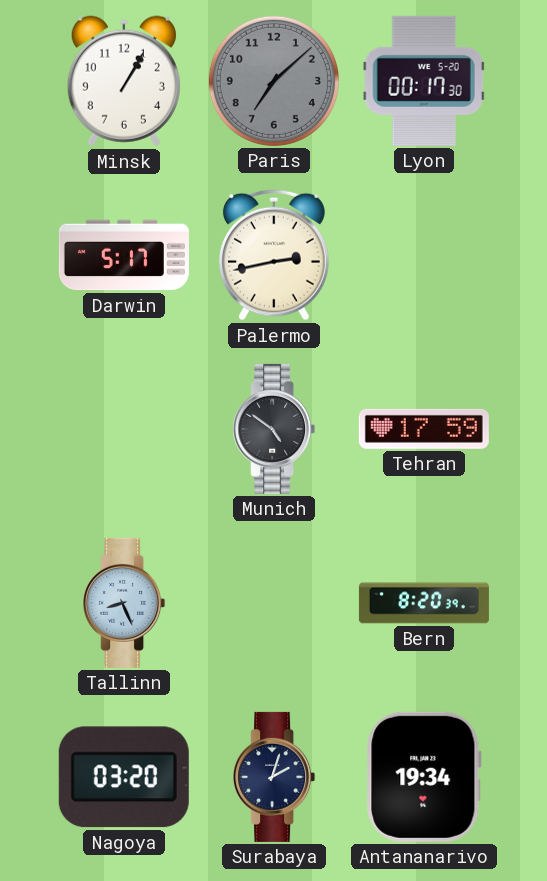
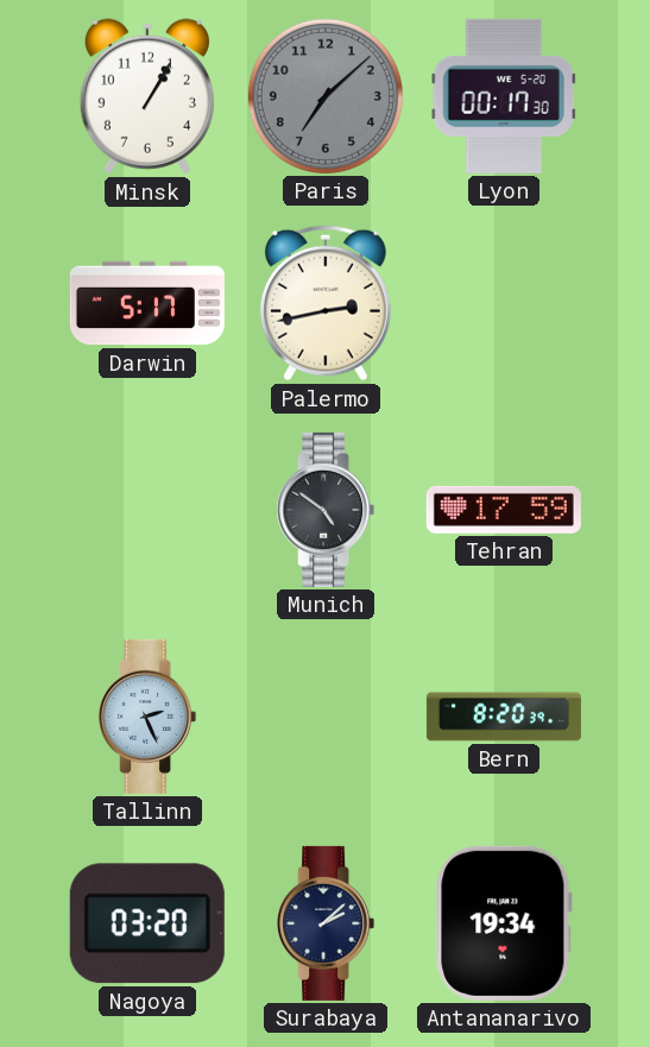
Tallinn: 8:26 -> 2:26 (147, 717)
Surabaya: 2:03 -> 2:08 (326, 923)
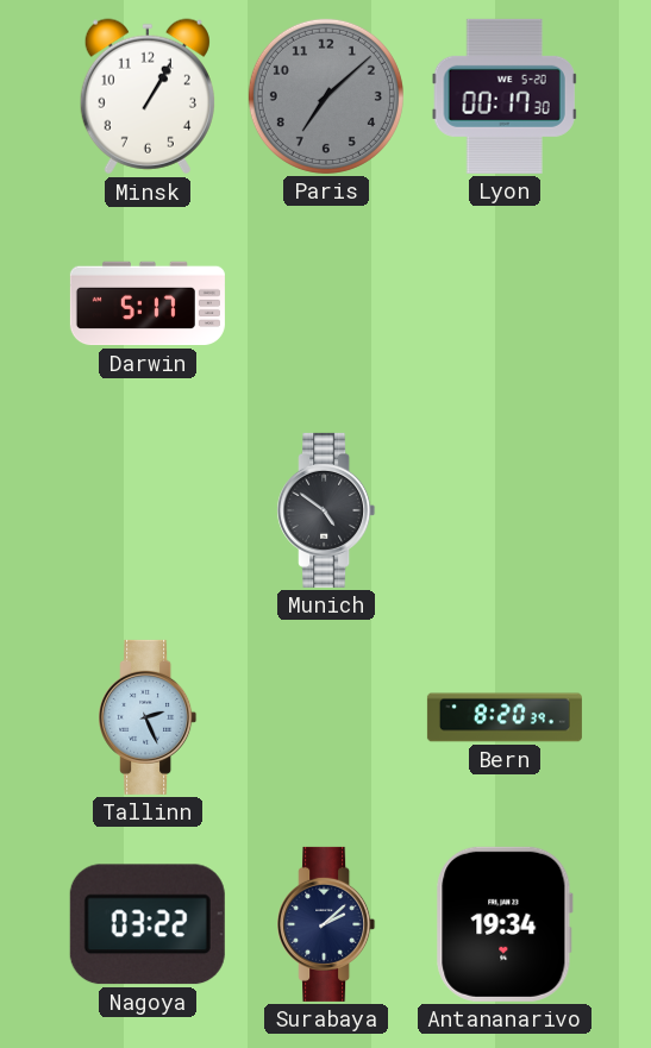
Palermo: 2:43 -> none (326, 303)
Tehran: 17:59 -> none (504, 510)
Nagoya: 03:20 -> 03:22 (148, 924)
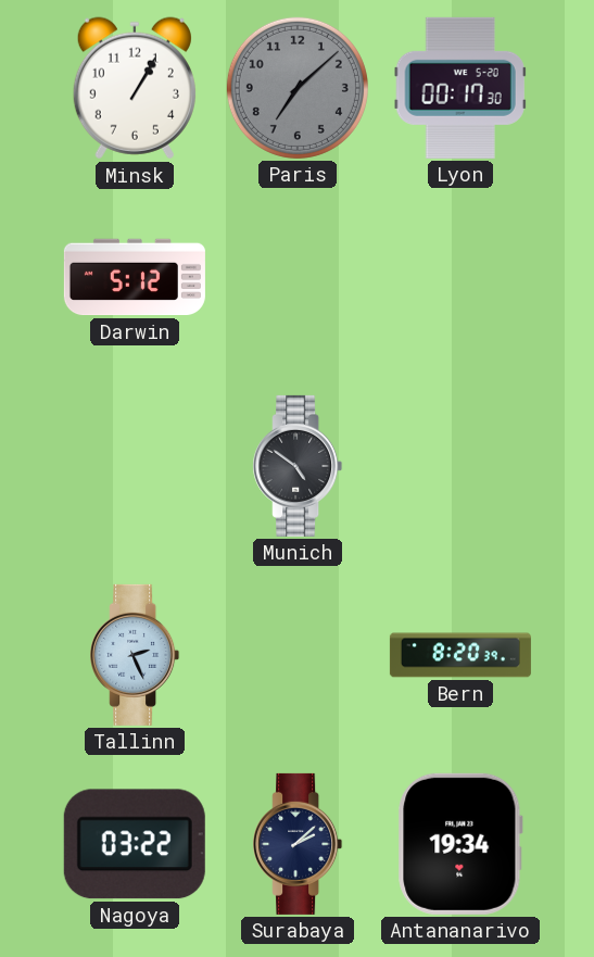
Darwin: 5:17 -> 5:12 (135, 277)
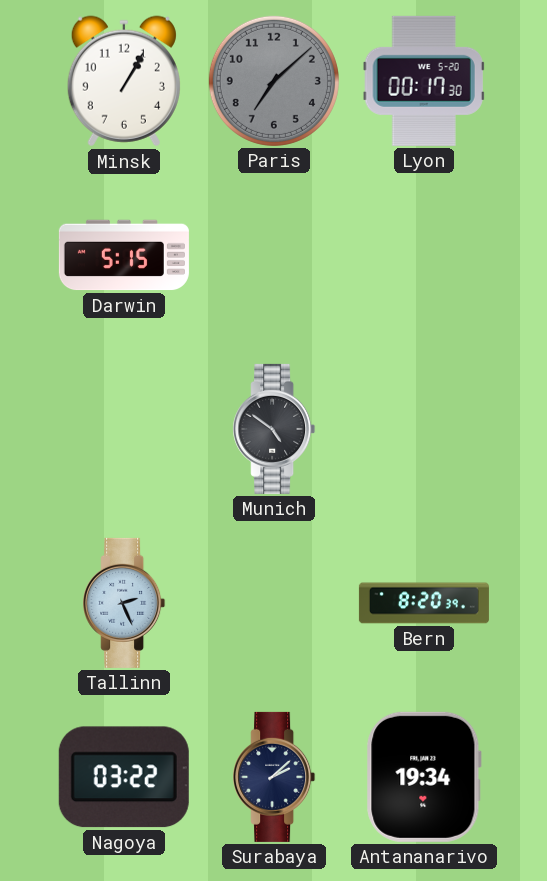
Darwin: 5:12 -> 5:15 (124, 255)
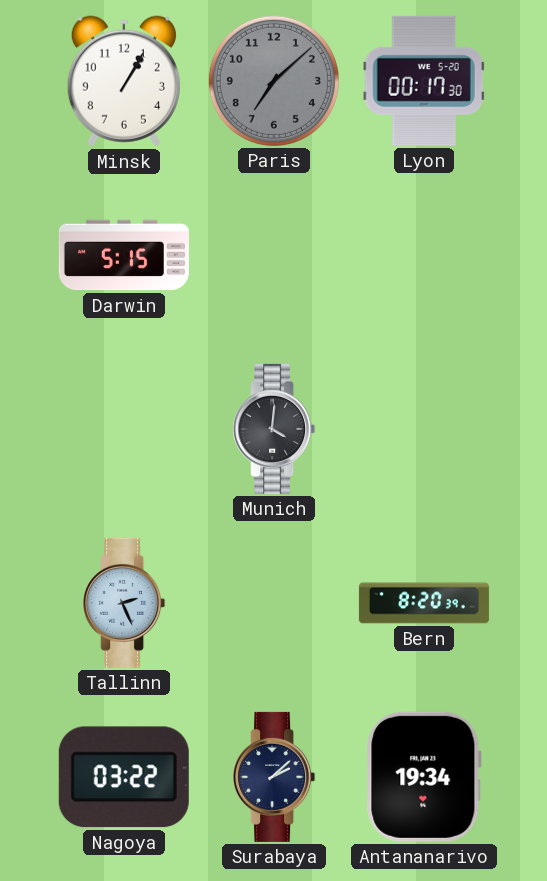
Munich: 4:51 -> 4:01 (274, 429)
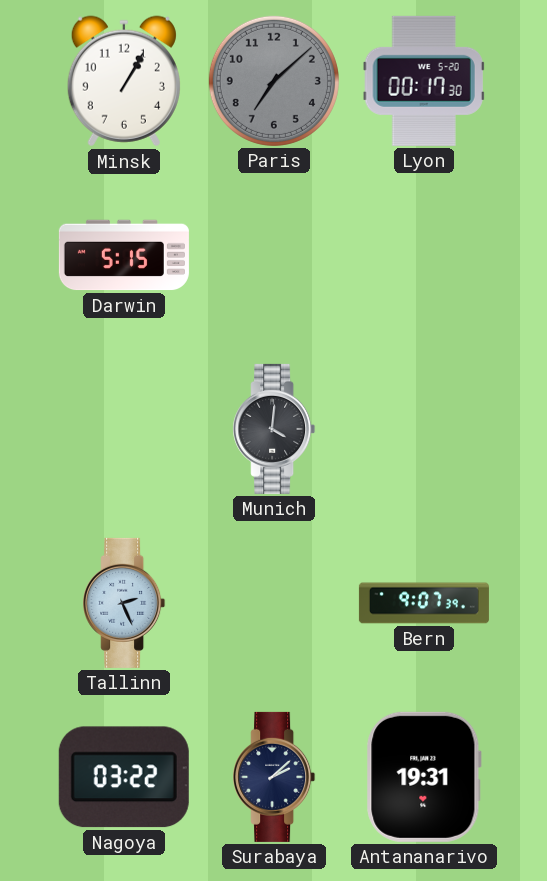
Bern: 8:20 -> 9:07 (424, 603)
Antananarivo: 19:34 -> 19:31 (424, 777)
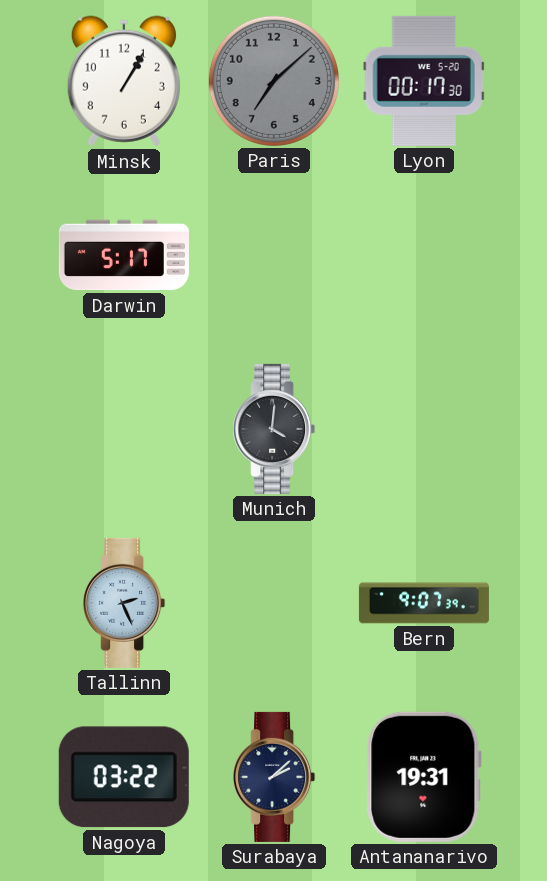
Darwin: 5:15 -> 5:17 (124, 255)
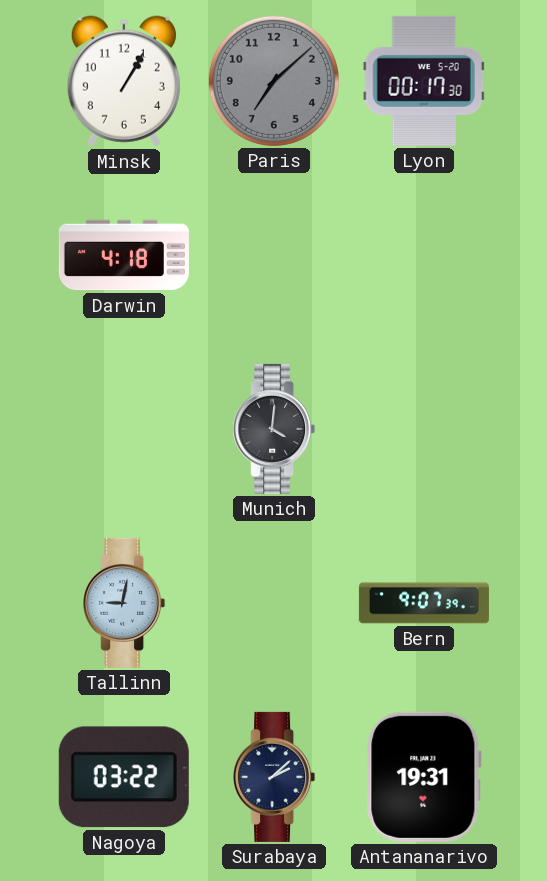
Darwin: 5:17 -> 4:18 (124, 255)
Tallinn: 2:26 -> 9:02 (124, 603)
